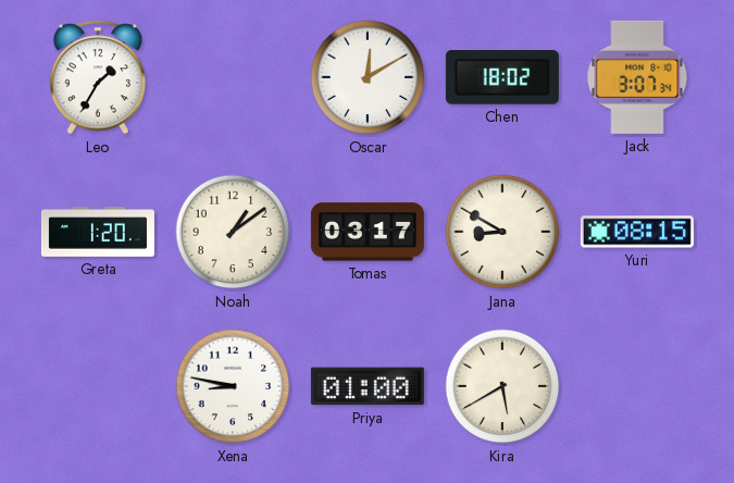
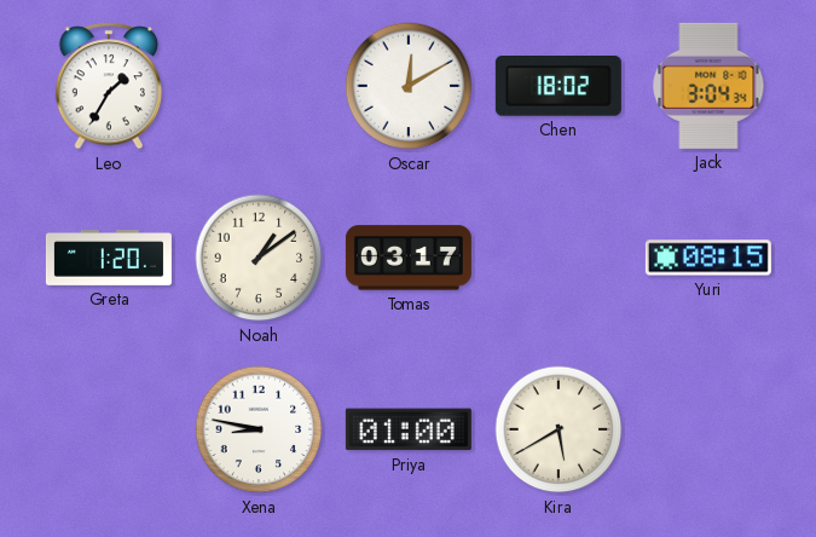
Jack: 3:07 -> 3:04 (708, 86)
Jana: 8:50 -> none (502, 232)
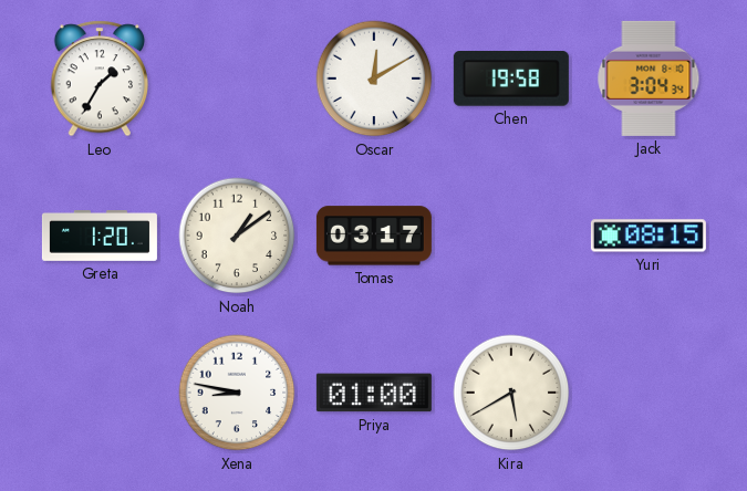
Chen: 18:02 -> 19:58 (511, 80)
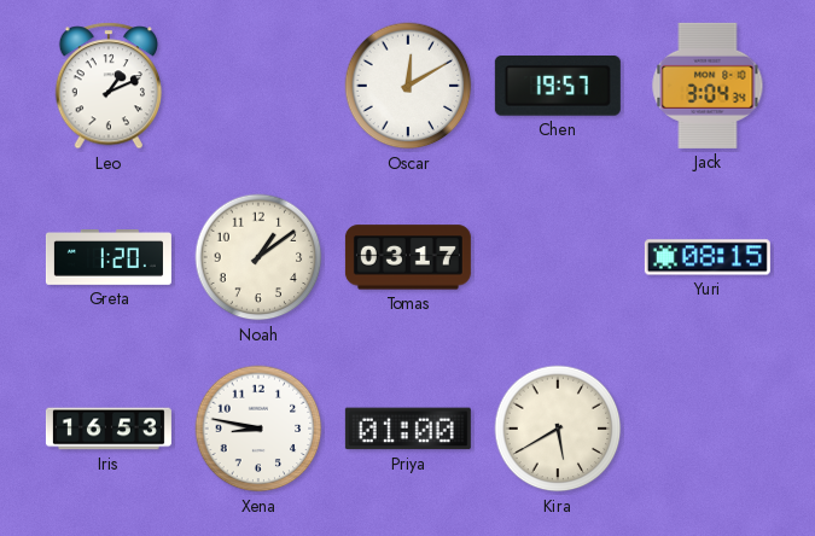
Leo: 1:35 -> 1:11 (109, 86)
Chen: 19:58 -> 19:57 (558, 87)
Iris: none -> 16:53 (109, 429)
